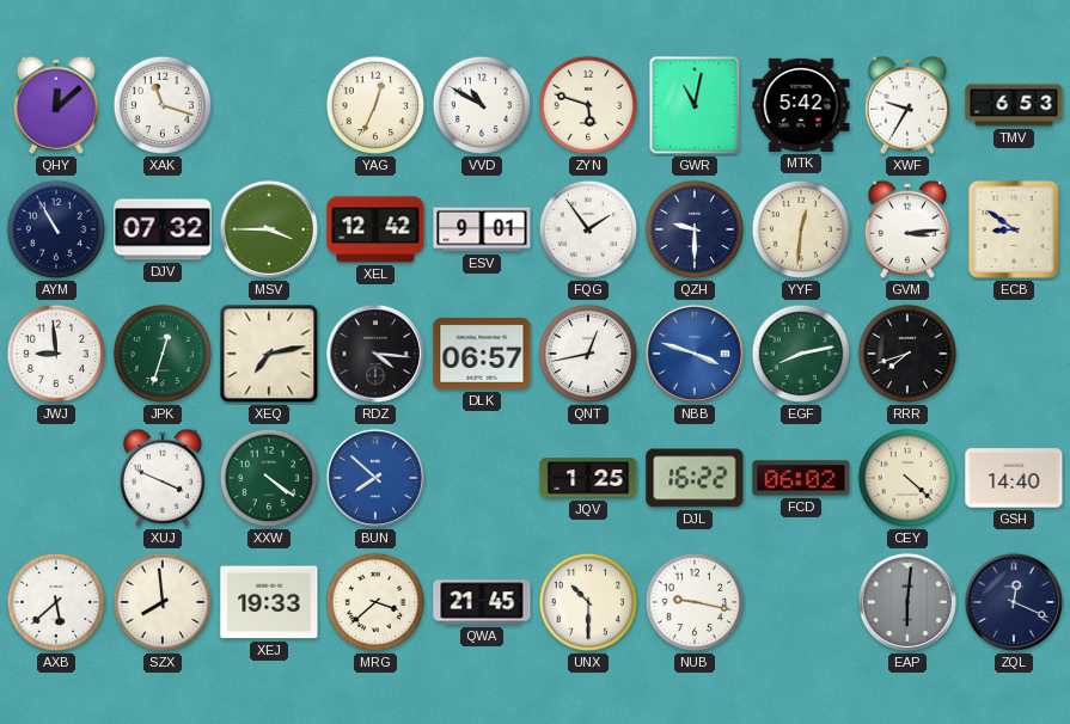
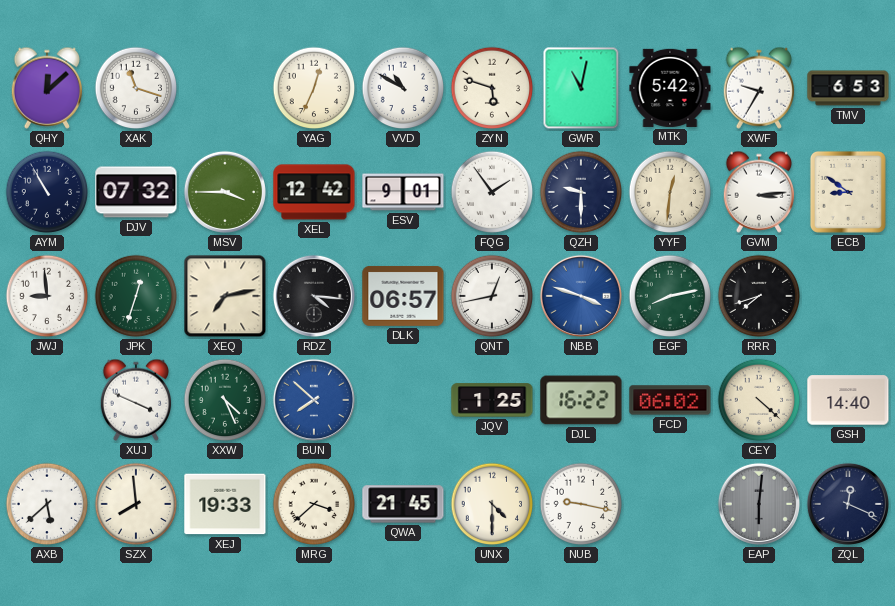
XXW: 4:21 -> 4:26 (225, 400)
UNX: 10:30 -> 4:30 (492, 504)
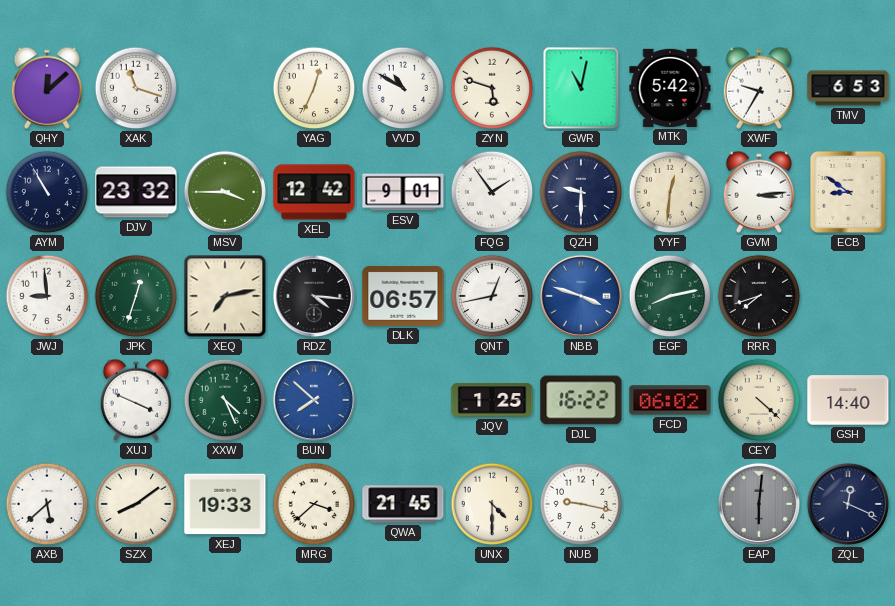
DJV: 07:32 -> 23:32 (136, 192)
SZX: 7:59 -> 8:09 (136, 504)
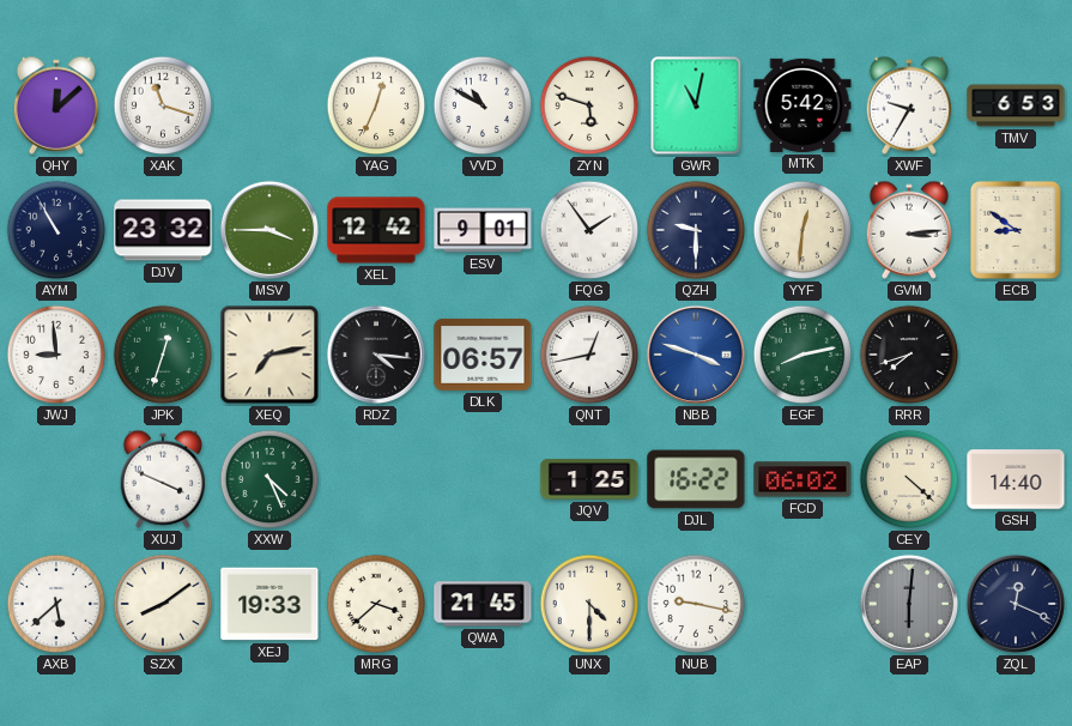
BUN: 7:52 -> none (314, 400)
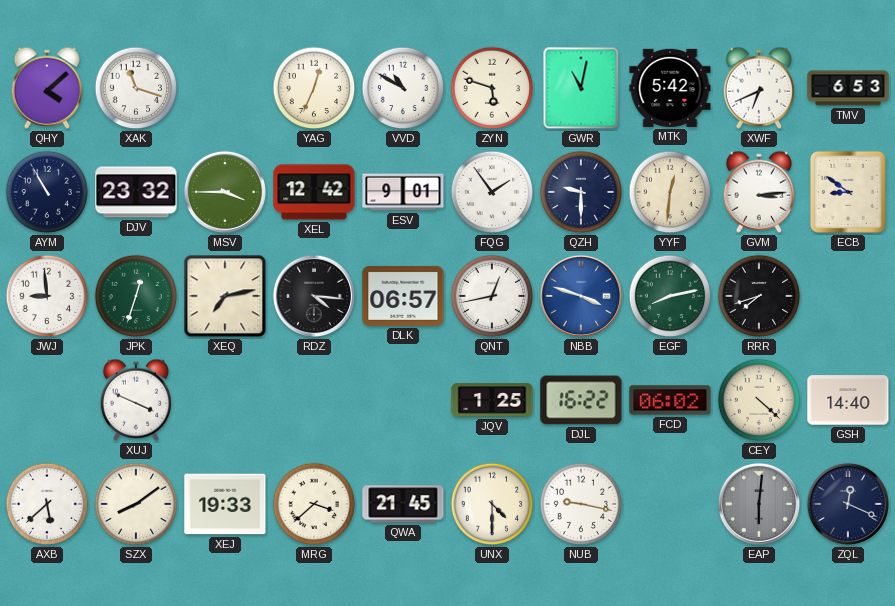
QHY: 12:08 -> 4:08 (47, 88)
XWF: 9:35 -> 6:41 (759, 88)
XXW: 4:26 -> none (269, 479)
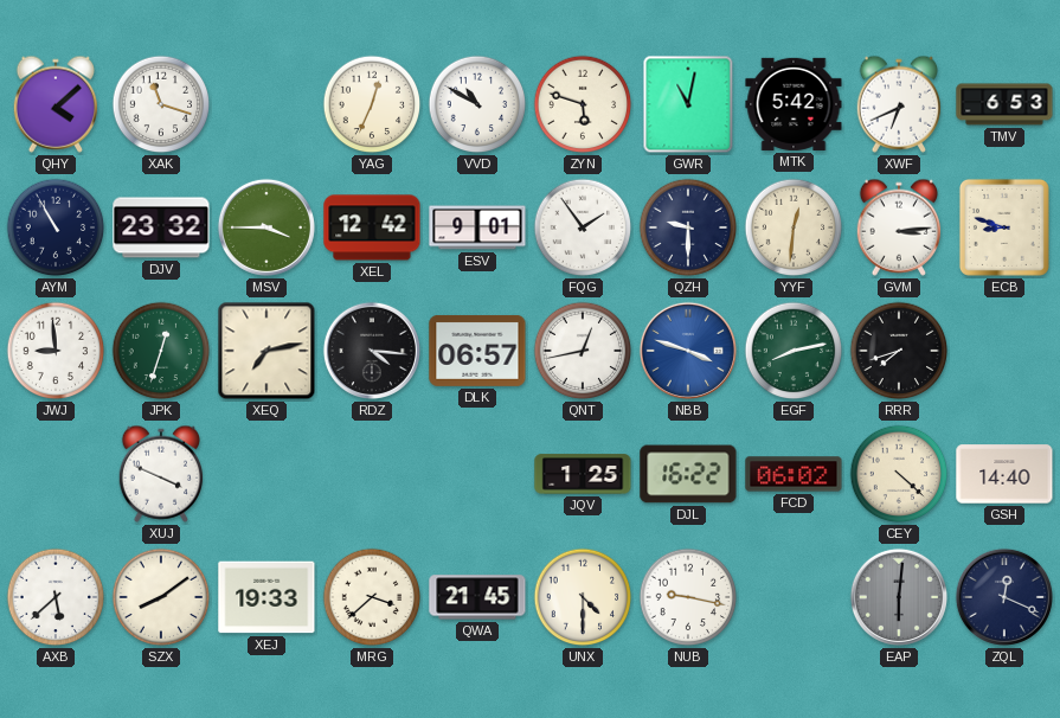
ECB: 8:51 -> 8:48 (1004, 227)
